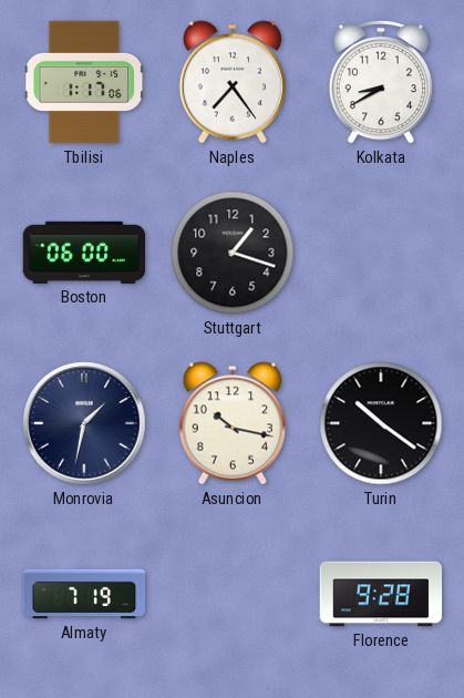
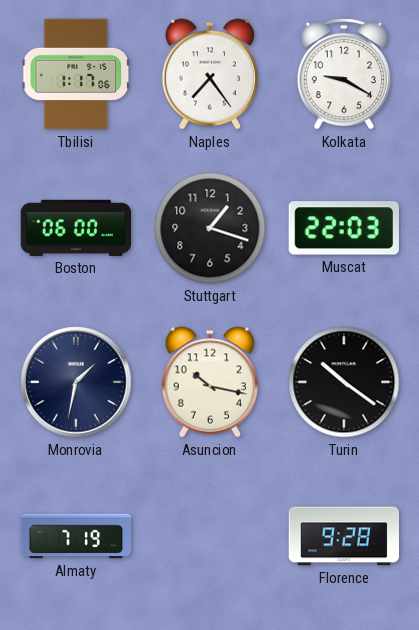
Kolkata: 8:40 -> 9:20 (344, 74)
Muscat: none -> 22:03 (344, 228)
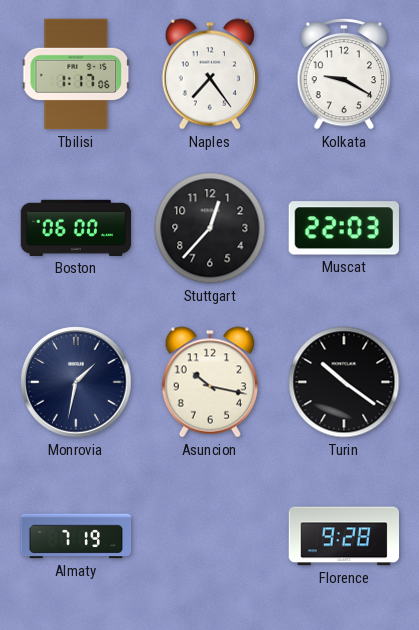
Stuttgart: 1:18 -> 12:37 (210, 228)
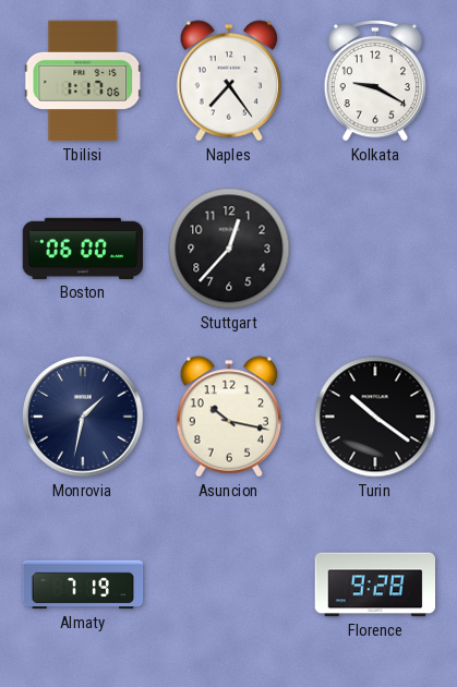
Muscat: 22:03 -> none (344, 228)
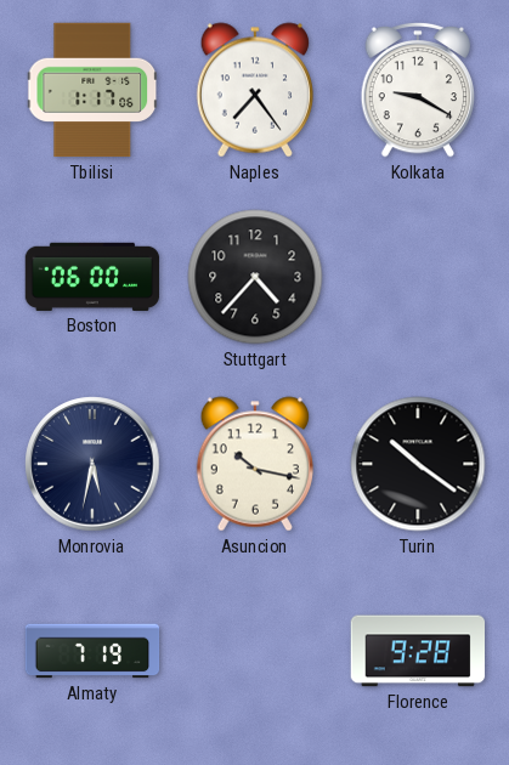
Stuttgart: 12:37 -> 4:37 (255, 277)
Monrovia: 1:32 -> 5:32 (92, 464)
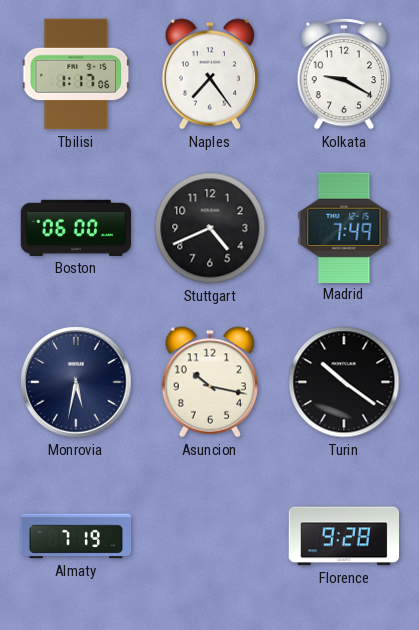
Stuttgart: 4:37 -> 4:41 (210, 228)
Madrid: none -> 7:49 (344, 227)
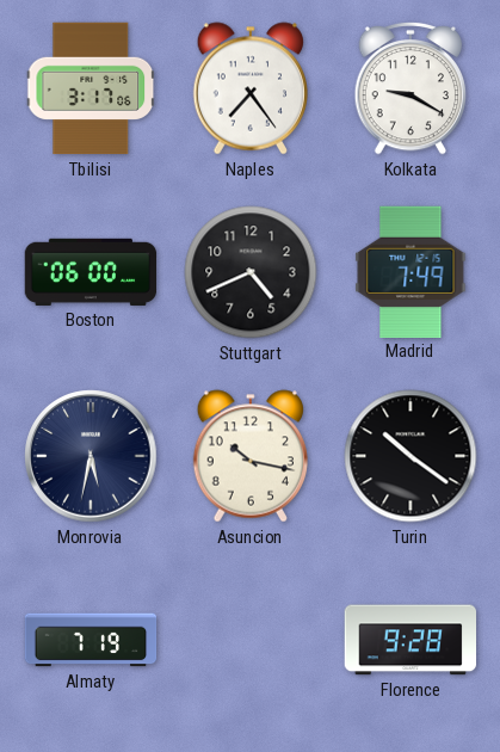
Tbilisi: 1:17 -> 3:17 (91, 88)
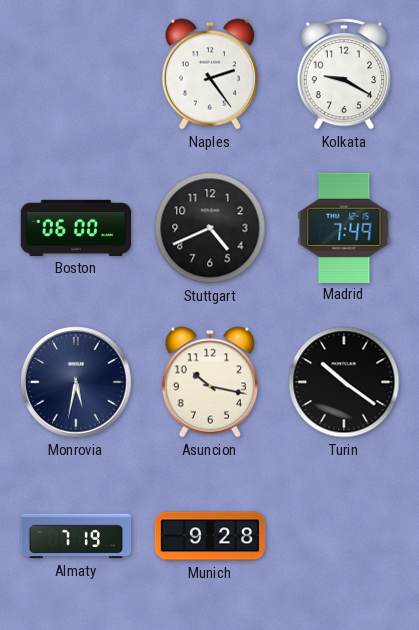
Tbilisi: 3:17 -> none (91, 88)
Naples: 7:24 -> 2:24 (209, 74)
Munich: none -> 9:28 (210, 536)
Florence: 9:28 -> none (411, 640)
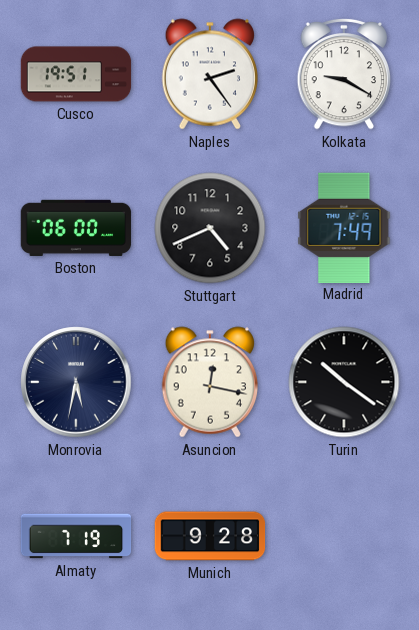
Cusco: none -> 19:51 (76, 74)
Asuncion: 10:17 -> 12:17 (209, 382)
